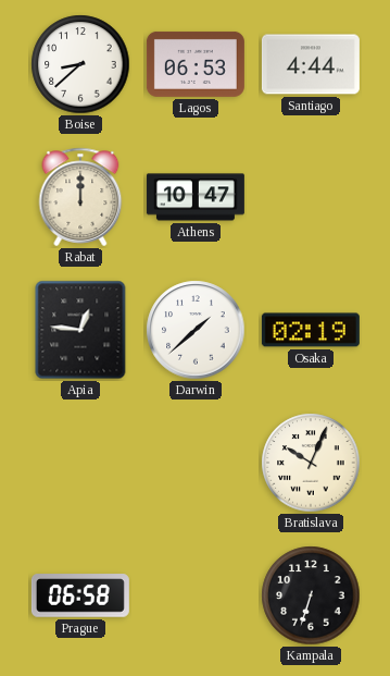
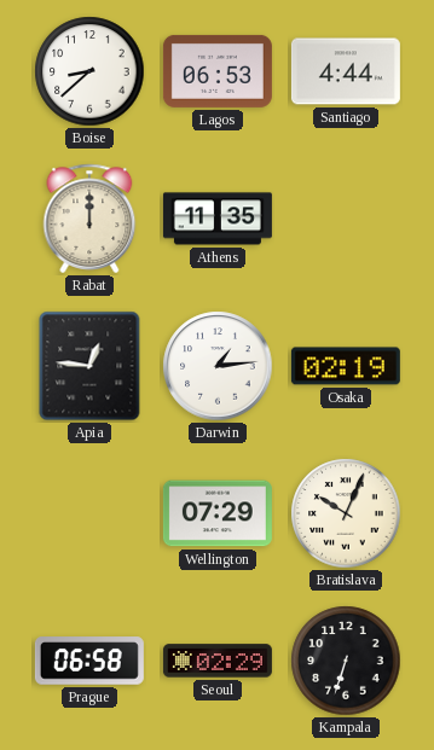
Athens: 10:47 -> 11:35 (218, 219)
Darwin: 1:38 -> 1:14 (218, 366)
Wellington: none -> 07:29 (218, 513)
Seoul: none -> 02:29 (218, 661)
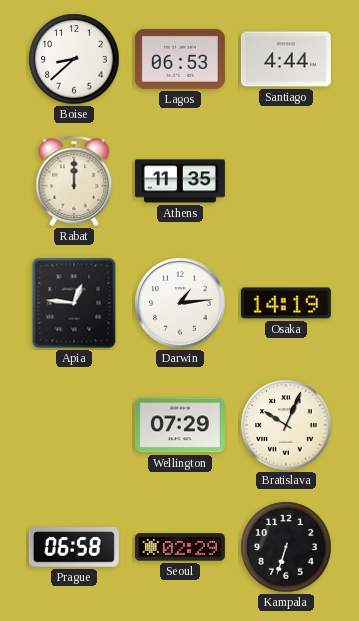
Osaka: 02:19 -> 14:19 (286, 303)
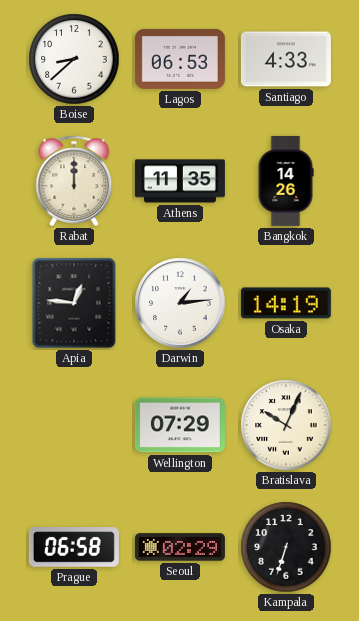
Santiago: 4:44 -> 4:33 (286, 59)
Bangkok: none -> 14:26 (286, 181)
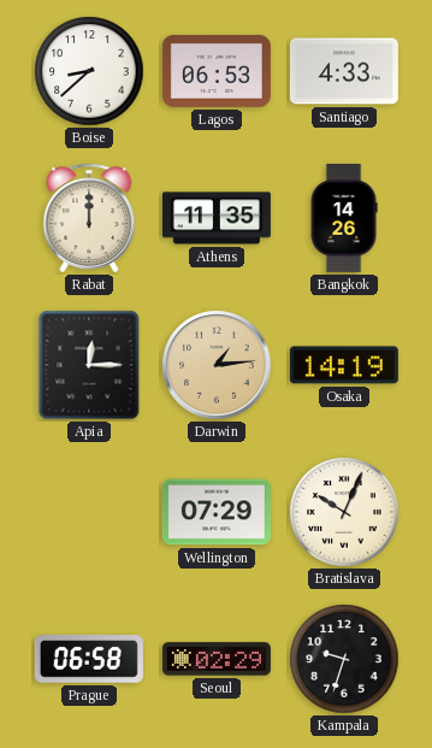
Apia: 12:46 -> 12:15 (89, 365)
Darwin dial: white -> champagne (217, 365)
Kampala: 6:33 -> 9:33 (344, 659)
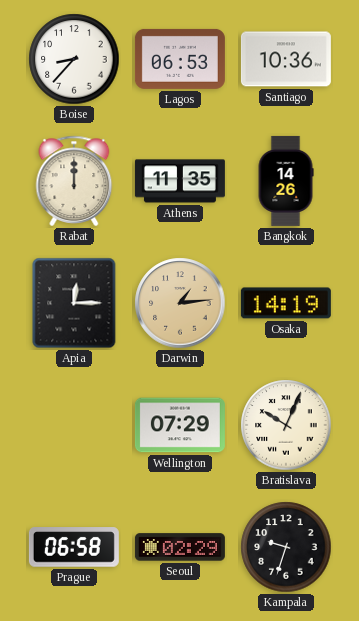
Boise: 8:38 -> 8:37 (74, 59)
Santiago: 4:33 -> 10:36 (286, 59)
